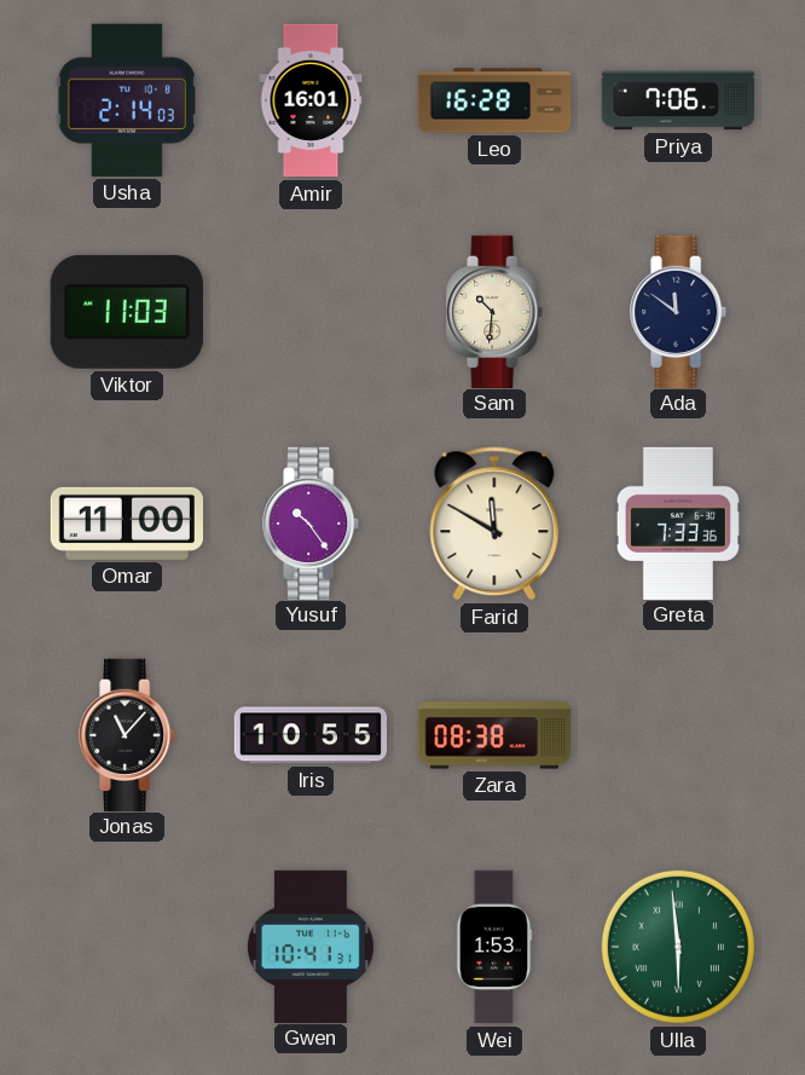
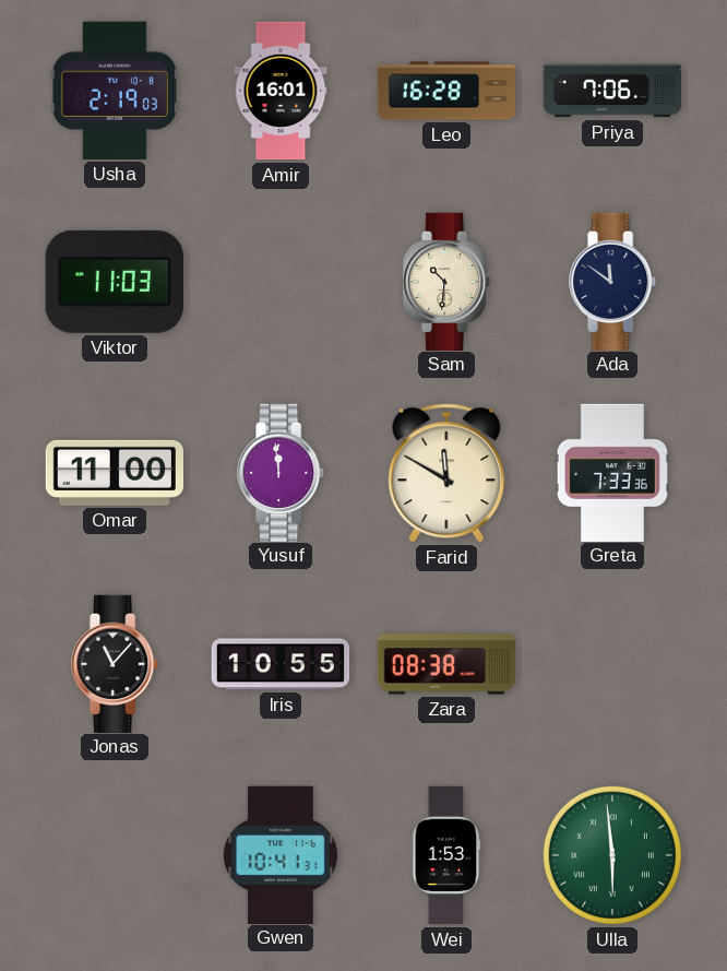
Usha: 2:14 -> 2:19 (115, 91)
Yusuf: 10:24 -> 11:59 (282, 472)
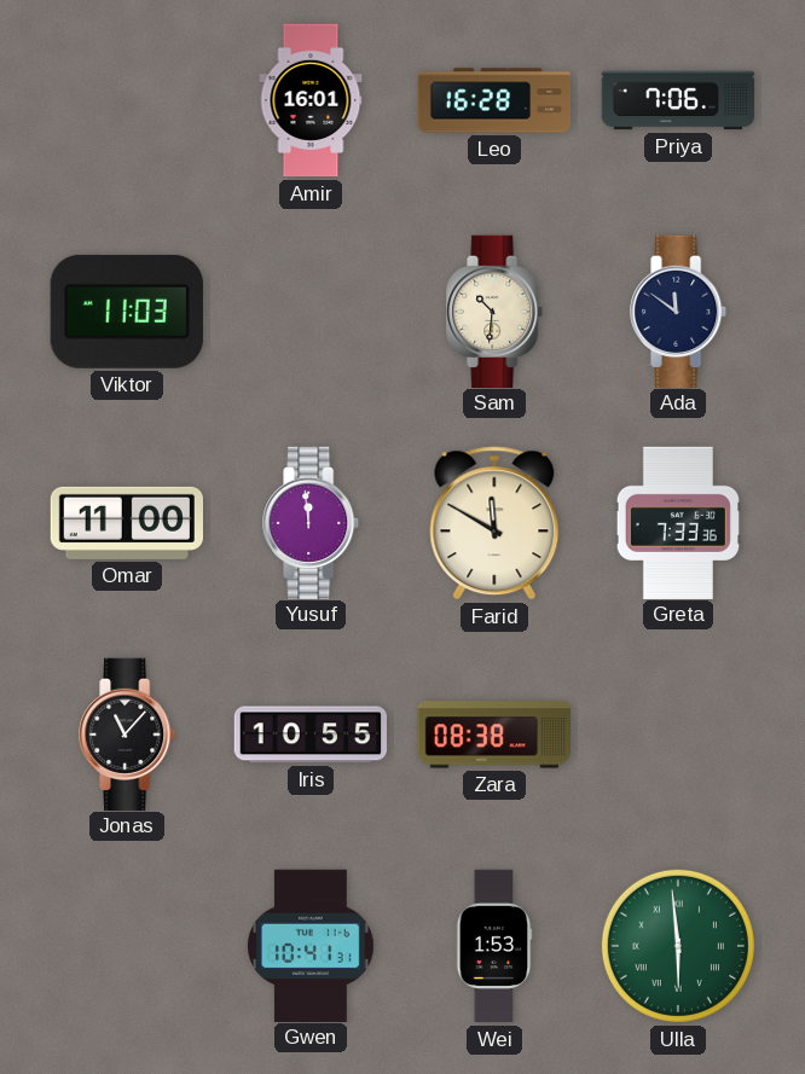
Usha: 2:19 -> none (115, 91)
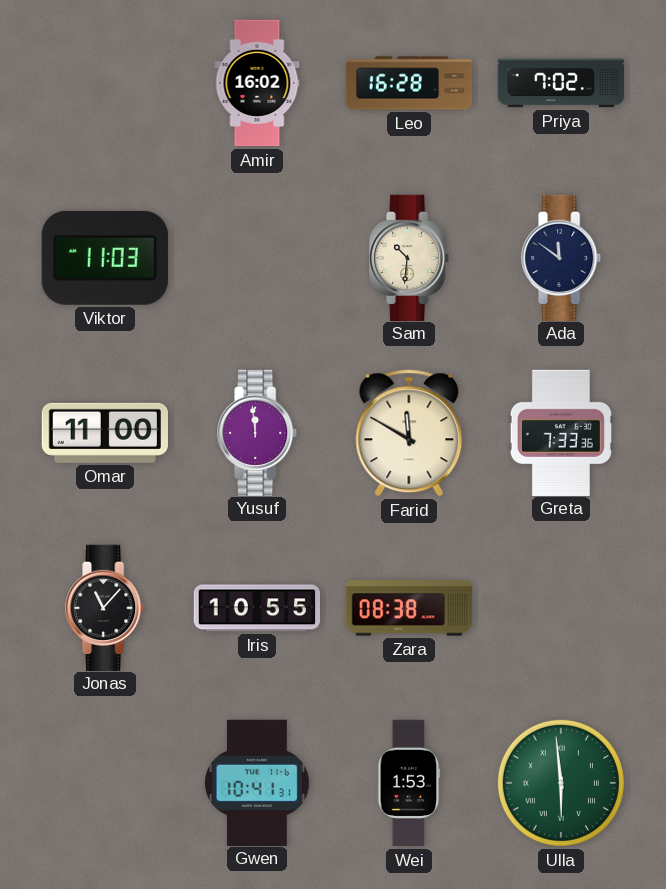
Amir: 16:01 -> 16:02 (257, 83)
Priya: 7:06 -> 7:02 (561, 83)
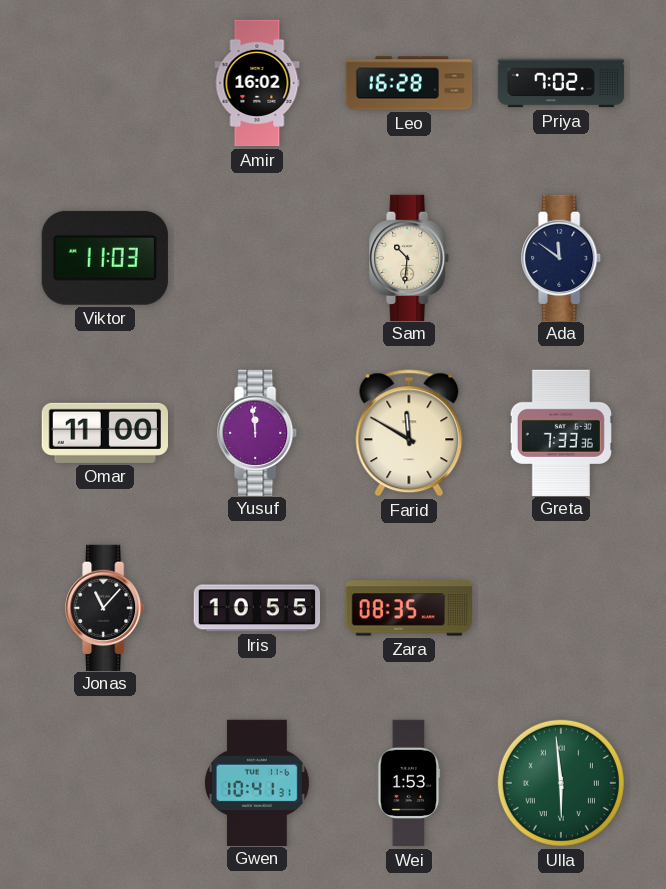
Zara: 08:38 -> 08:35 (408, 608)
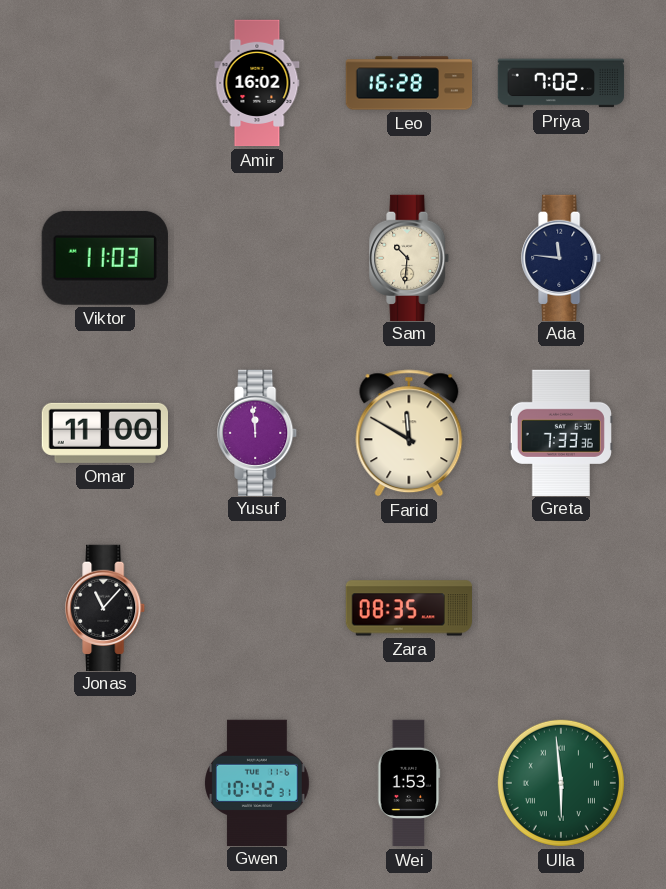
Ada: 11:51 -> 11:46 (562, 257)
Iris: 10:55 -> none (256, 608)
Gwen: 10:41 -> 10:42 (258, 782)
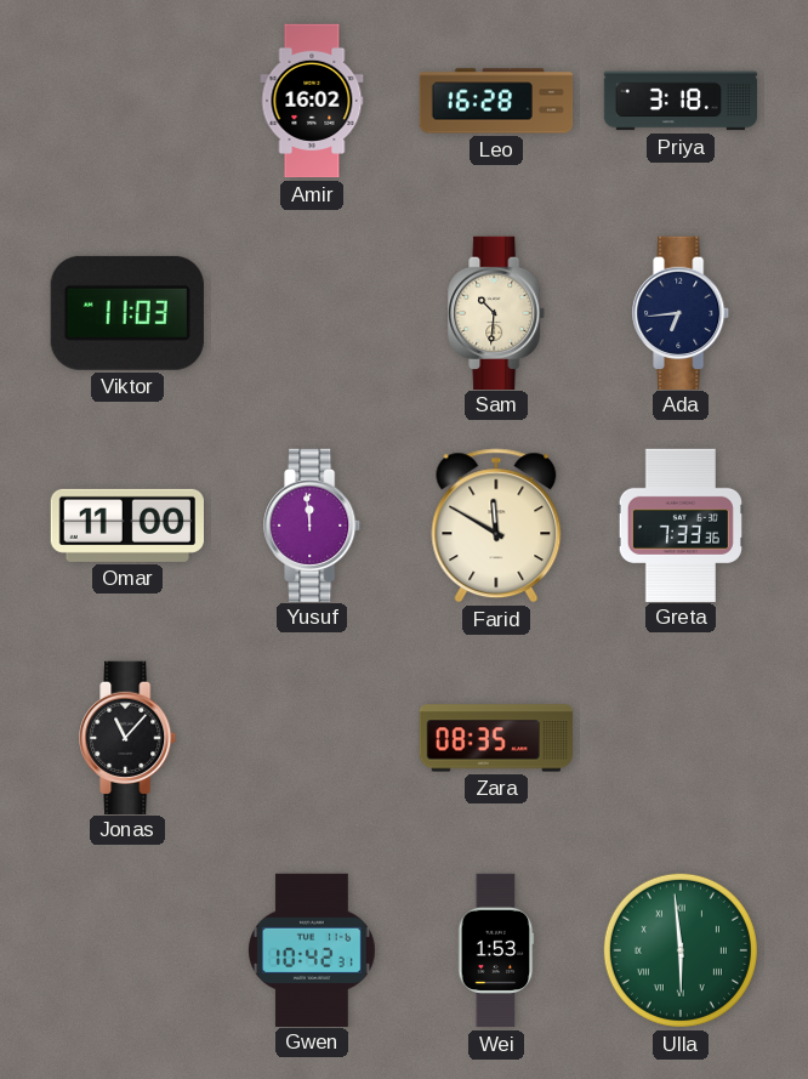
Priya: 7:02 -> 3:18 (681, 101)
Ada: 11:46 -> 6:44 (682, 312)
